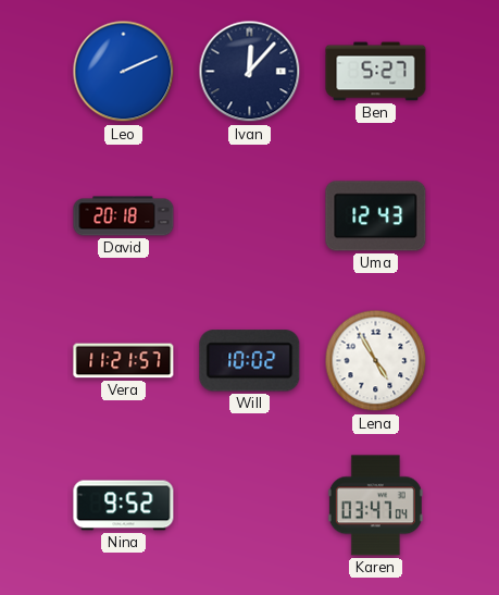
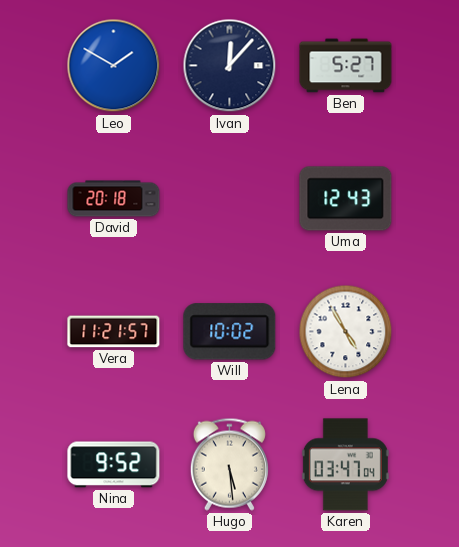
Leo: 2:11 -> 1:50 (114, 66)
Hugo: none -> 5:29 (229, 464)
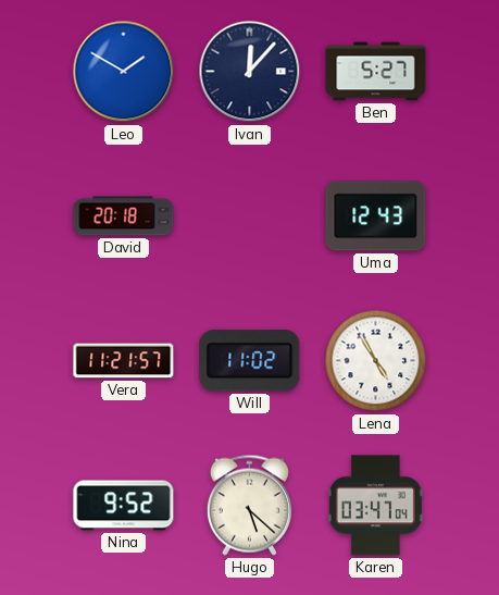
Will: 10:02 -> 11:02 (250, 361)
Hugo: 5:29 -> 5:22 (249, 505)
